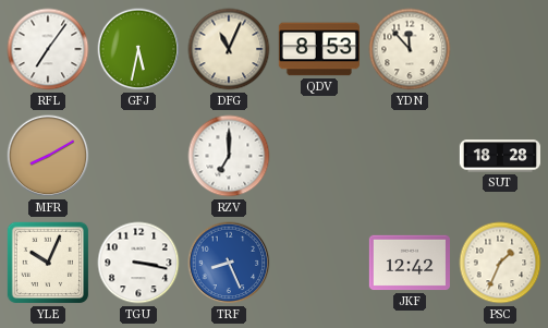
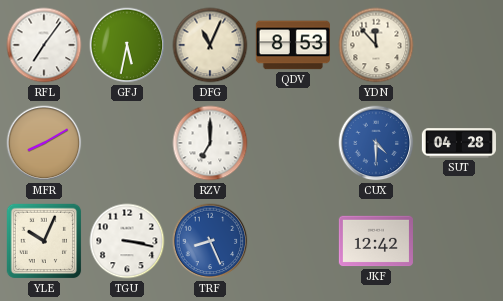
CUX: none -> 4:30 (376, 143)
SUT: 18:28 -> 04:28 (459, 143)
PSC: 1:34 -> none (500, 263)
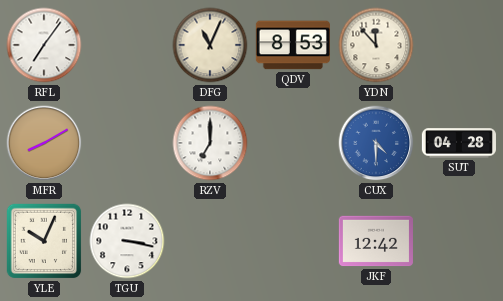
GFJ: 5:32 -> none (127, 45)
TRF: 8:26 -> none (210, 241)
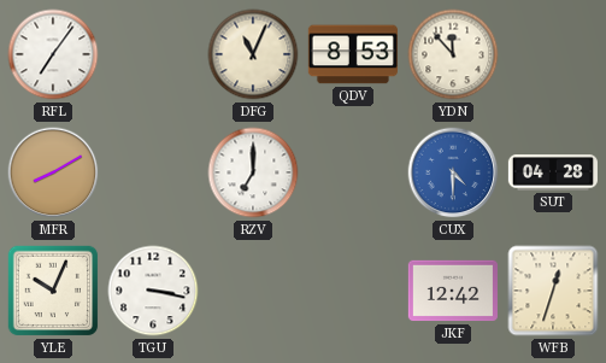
WFB: none -> 12:33 (553, 291)
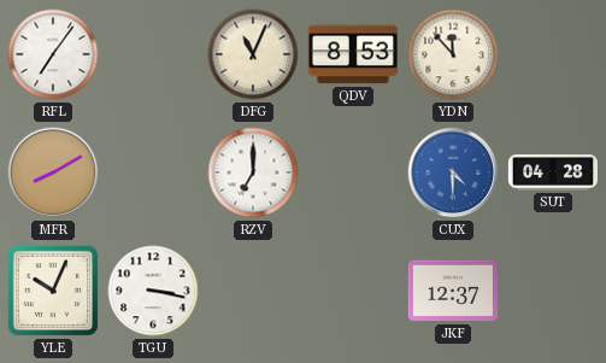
JKF: 12:42 -> 12:37 (453, 291)
WFB: 12:33 -> none (553, 291)
